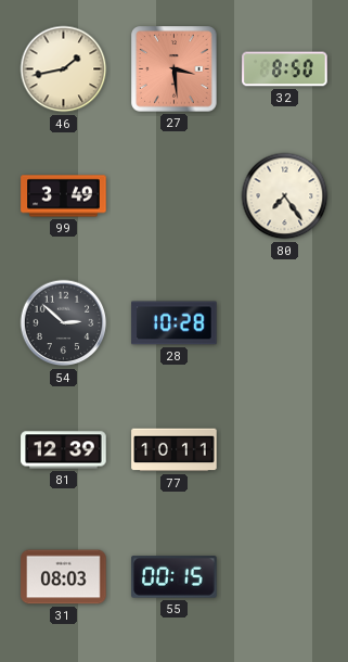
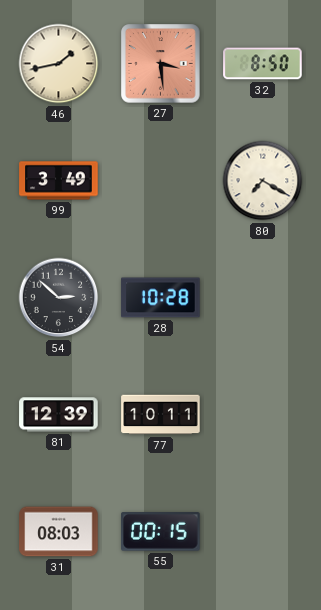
80: 7:24 -> 7:20 (263, 181)
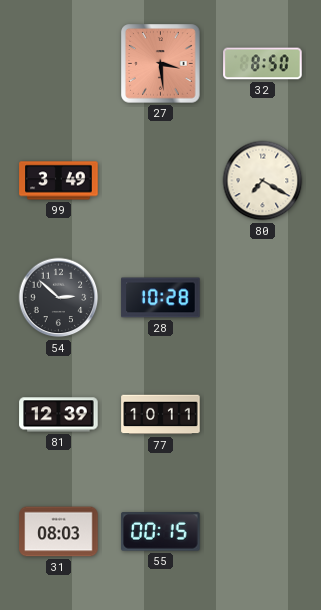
46: 1:43 -> none (59, 64)
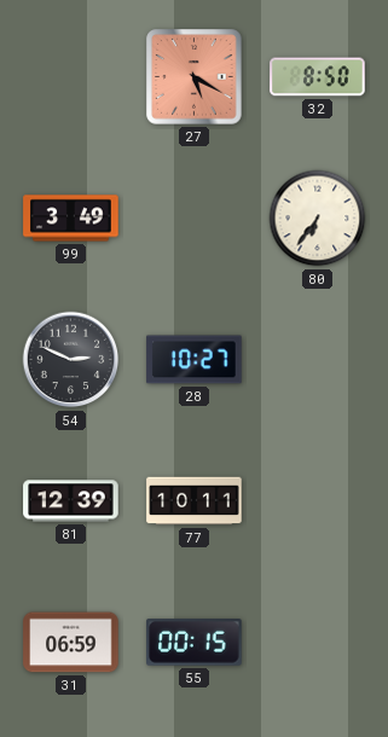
27: 3:29 -> 5:20 (195, 77)
80: 7:20 -> 6:36 (318, 219)
54: 2:52 -> 2:49 (71, 360)
28: 10:28 -> 10:27 (195, 360)
31: 08:03 -> 06:59 (71, 643)
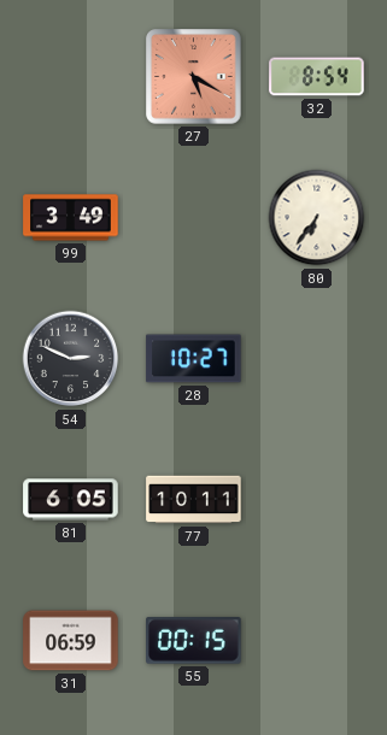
32: 8:50 -> 8:54 (317, 77)
81: 12:39 -> 6:05 (71, 500)
